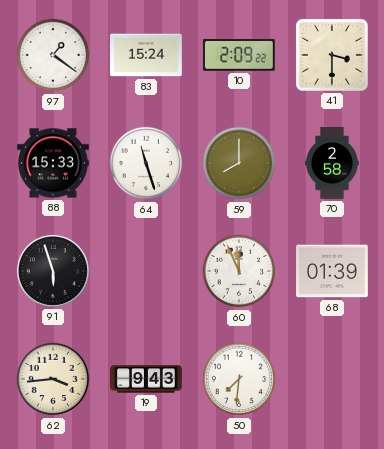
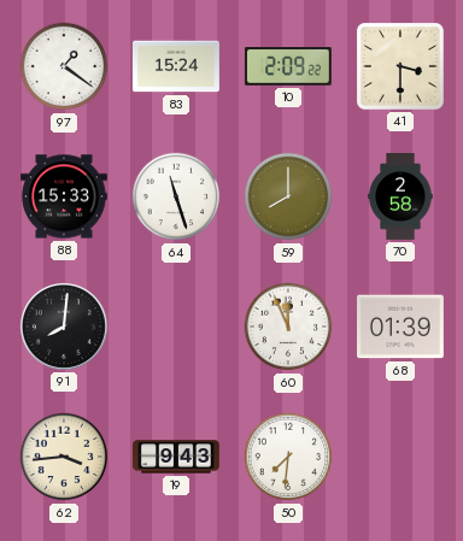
91: 5:57 -> 8:01 (64, 327)
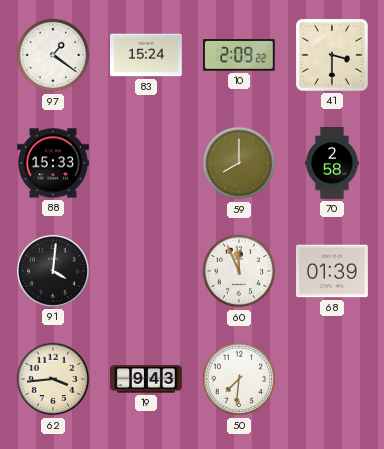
64: 11:27 -> none (176, 196)
91: 8:01 -> 4:01 (53, 271)
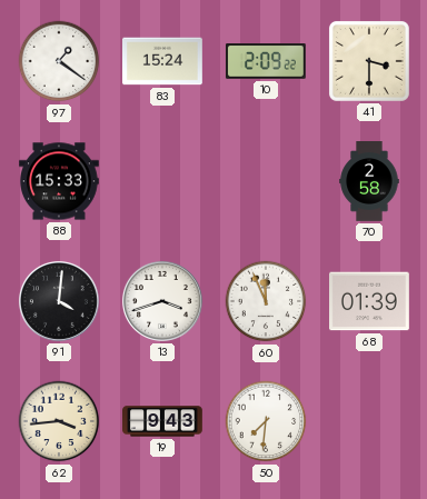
59: 8:00 -> none (239, 163)
13: none -> 3:42 (162, 301)
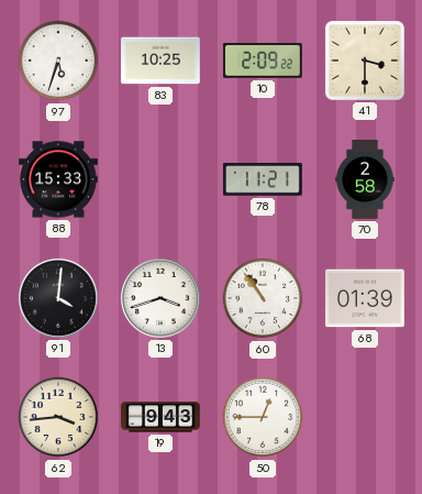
97: 1:21 -> 5:33 (58, 61)
83: 15:24 -> 10:25 (162, 61)
78: none -> 11:21 (263, 179)
60: 11:56 -> 10:54 (263, 298)
50: 7:31 -> 12:45 (263, 417)
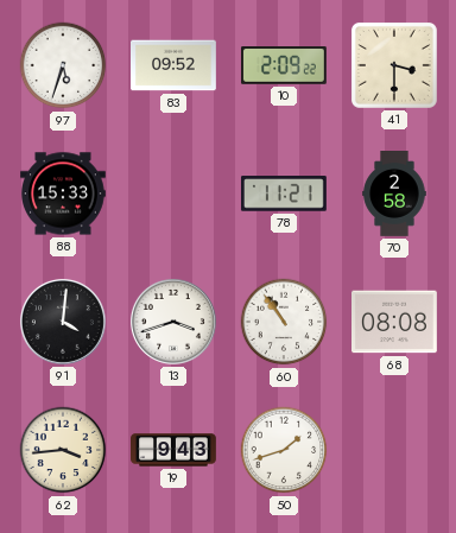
83: 10:25 -> 09:52 (175, 65)
68: 01:39 -> 08:08 (395, 322)
50: 12:45 -> 1:42 (284, 450)
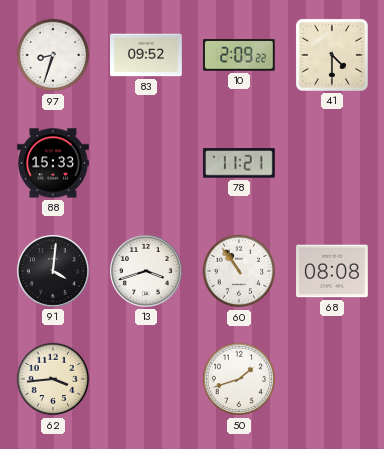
97: 5:33 -> 8:33 (53, 55)
41: 3:30 -> 4:30 (332, 55)
70: 2:58 -> none (394, 195)
19: 9:43 -> none (175, 450)
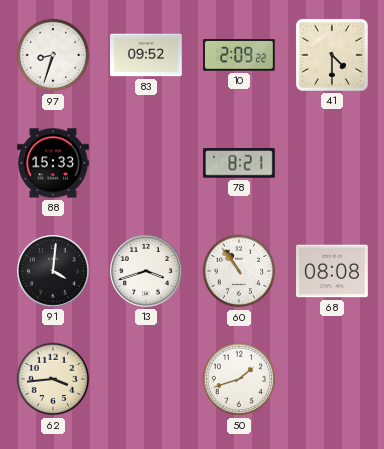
78: 11:21 -> 8:21 (239, 163)
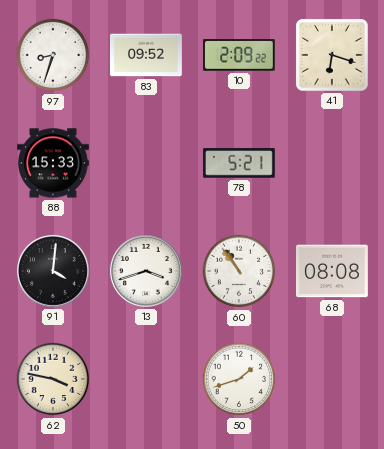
41: 4:30 -> 6:18 (332, 55)
78: 8:21 -> 5:21 (239, 163)
62: 3:44 -> 3:47 (53, 379)
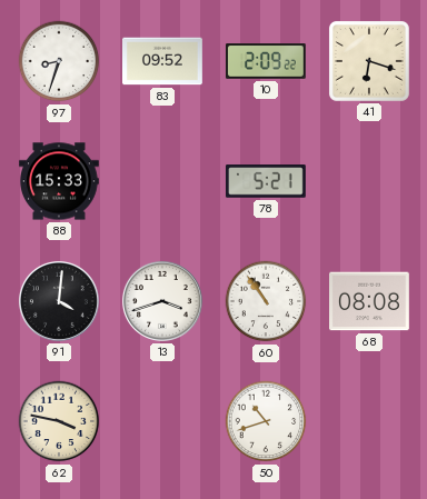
50: 1:42 -> 10:42 (266, 421)
